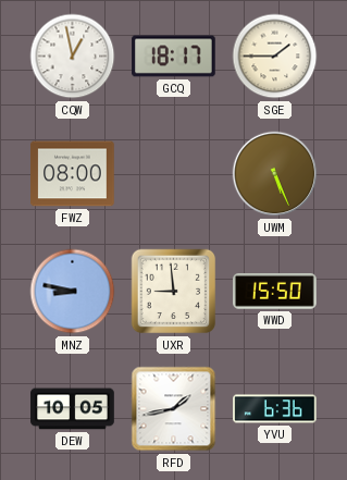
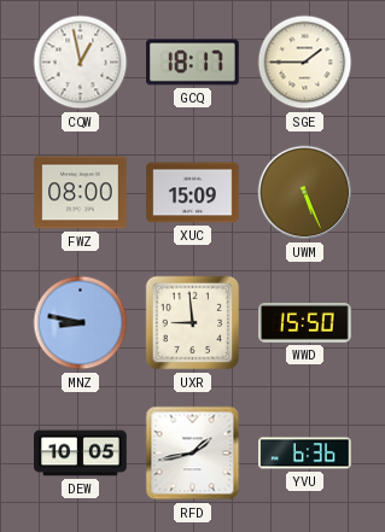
XUC: none -> 15:09 (193, 193)
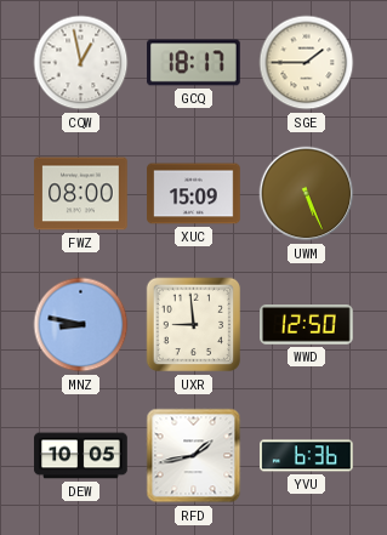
WWD: 15:50 -> 12:50 (307, 325)
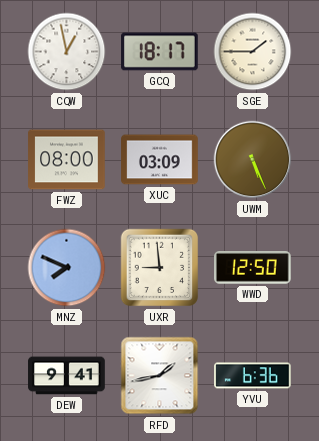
XUC: 15:09 -> 03:09 (160, 160)
MNZ: 8:47 -> 7:49 (67, 268)
DEW: 10:05 -> 9:41 (67, 376)
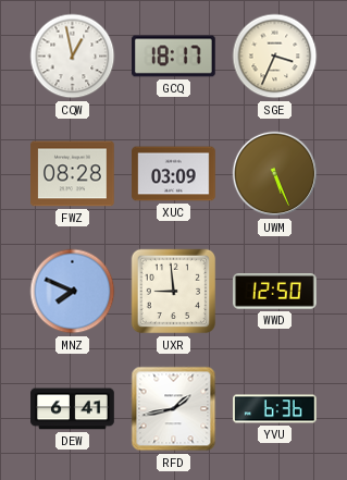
SGE: 1:45 -> 3:34 (275, 57)
FWZ: 08:00 -> 08:28 (73, 174)
DEW: 9:41 -> 6:41 (73, 409)
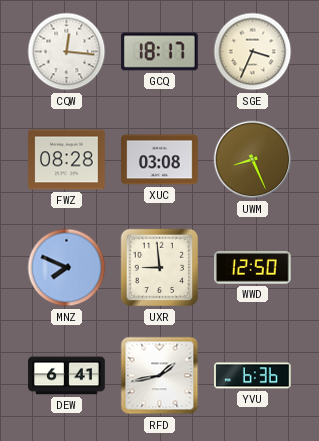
CQW: 12:58 -> 12:16 (67, 52)
XUC: 03:09 -> 03:08 (160, 160)
UWM: 5:26 -> 8:26 (253, 160)
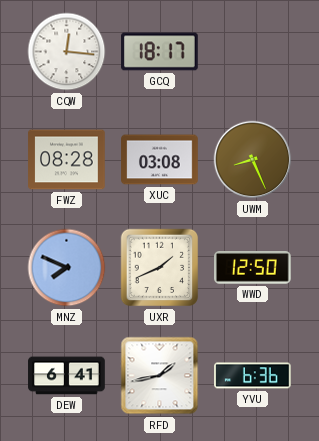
SGE: 3:34 -> none (253, 52)
UXR: 8:59 -> 1:41 (160, 268)
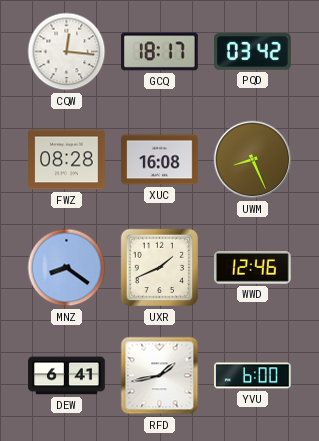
PQD: none -> 03:42 (253, 52)
XUC: 03:08 -> 16:08 (160, 160)
MNZ: 7:49 -> 8:21 (67, 268)
WWD: 12:50 -> 12:46 (253, 268)
YVU: 6:36 -> 6:00 (253, 376)
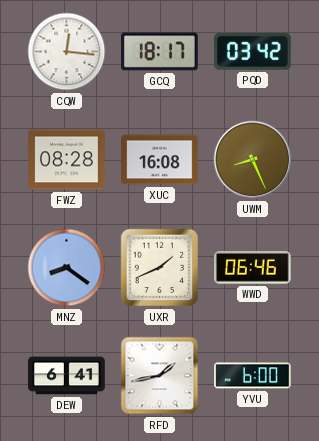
WWD: 12:46 -> 06:46 (253, 268)
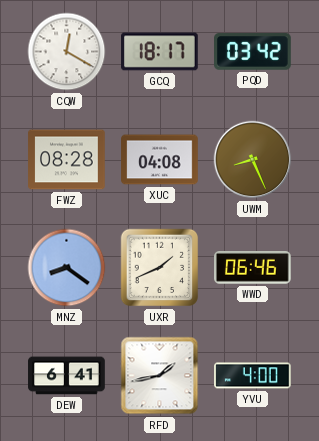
CQW: 12:16 -> 12:20 (67, 52)
XUC: 16:08 -> 04:08 (160, 160)
YVU: 6:00 -> 4:00 (253, 376)
